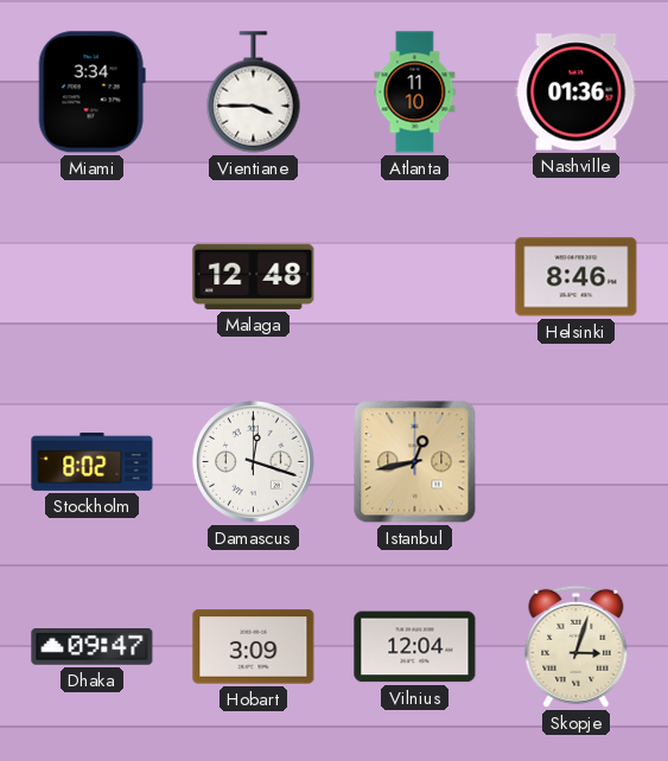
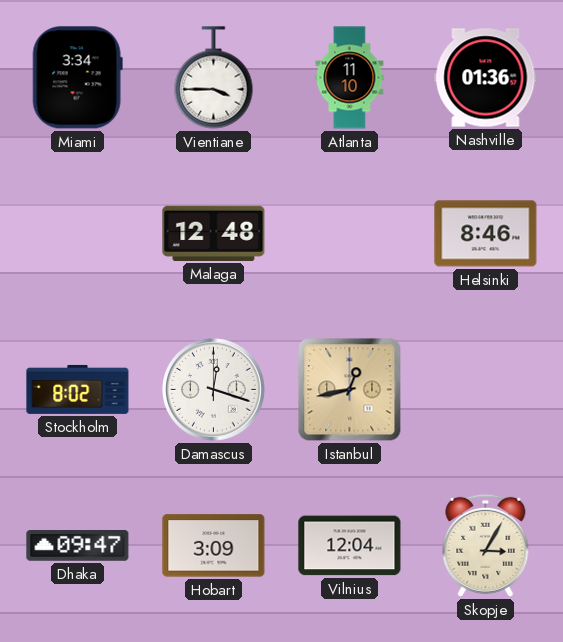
Skopje: 3:03 -> 3:05 (486, 545)
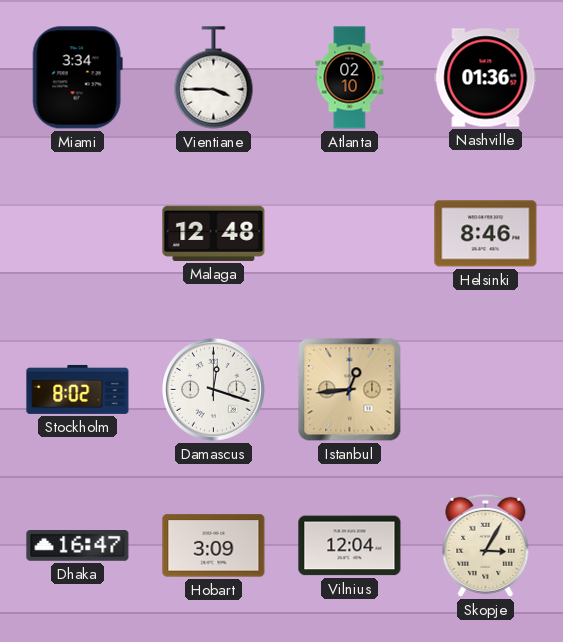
Atlanta: 11:10 -> 02:10 (350, 78)
Istanbul: 12:43 -> 12:44 (350, 390)
Dhaka: 09:47 -> 16:47 (78, 546)
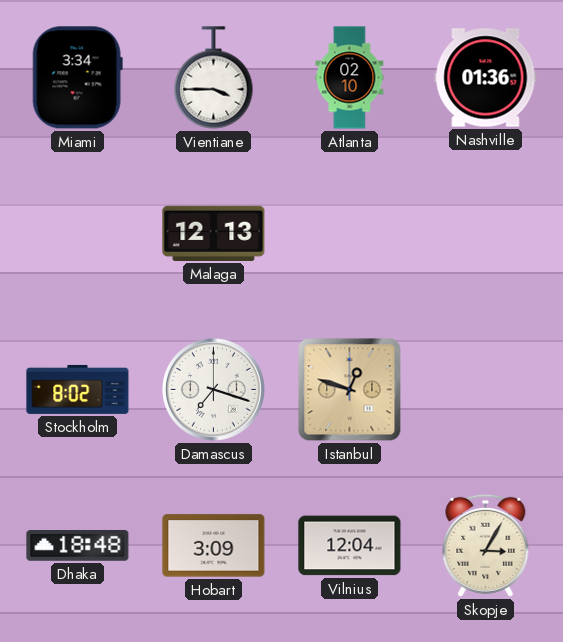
Malaga: 12:48 -> 12:13 (214, 233)
Helsinki: 8:46 -> none (486, 234)
Damascus: 12:18 -> 7:18 (214, 390)
Istanbul: 12:44 -> 12:48 (350, 390)
Dhaka: 16:47 -> 18:48 (78, 546)
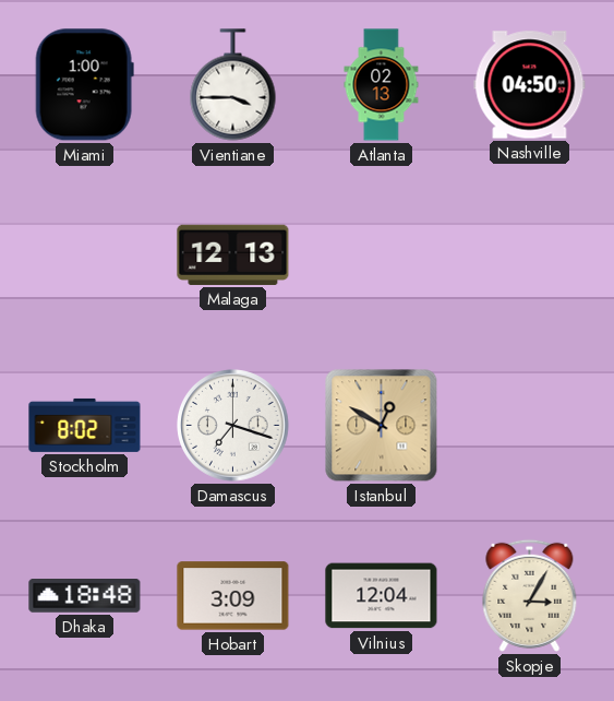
Miami: 3:34 -> 1:00 (84, 85)
Atlanta: 02:10 -> 02:13 (382, 85)
Nashville: 01:36 -> 04:50 (530, 85)
Istanbul: 12:48 -> 12:50 (382, 426)
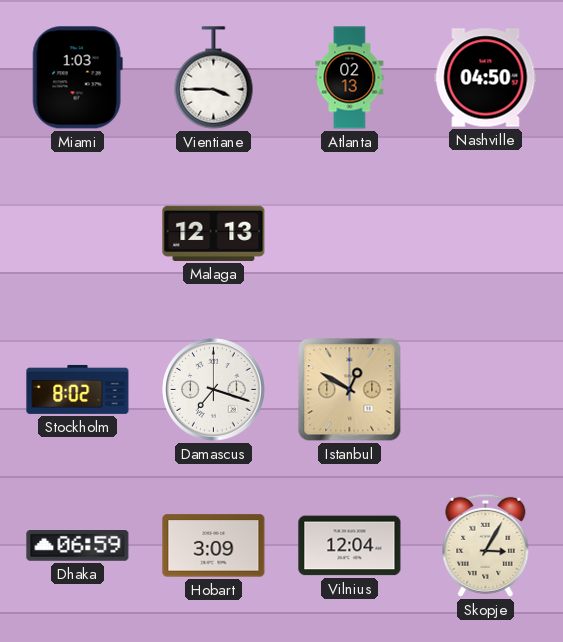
Miami: 1:00 -> 1:03 (77, 78)
Dhaka: 18:48 -> 06:59 (78, 546)
